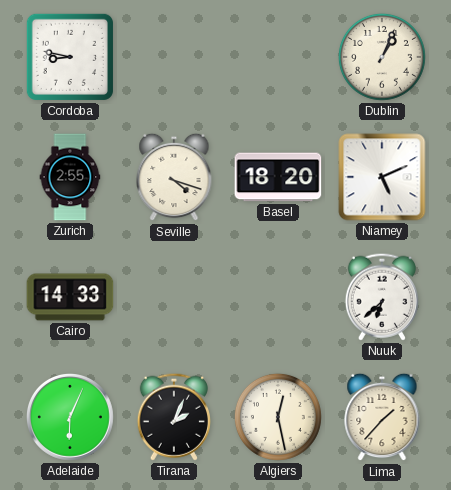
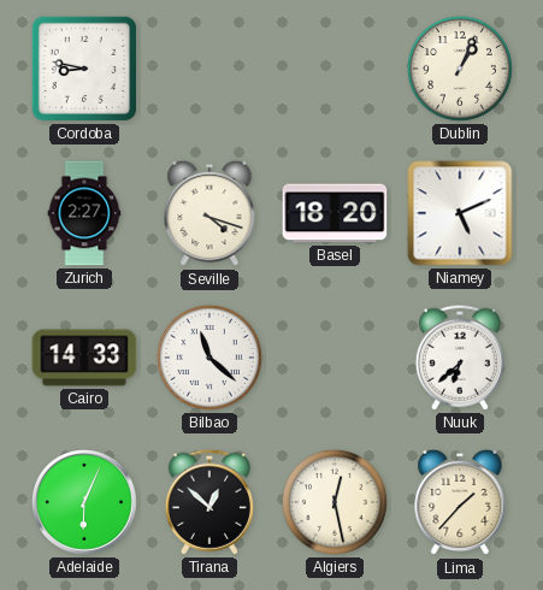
Zurich: 2:55 -> 2:27 (84, 213)
Bilbao: none -> 11:22 (209, 358)
Tirana: 2:04 -> 12:52 (209, 502)
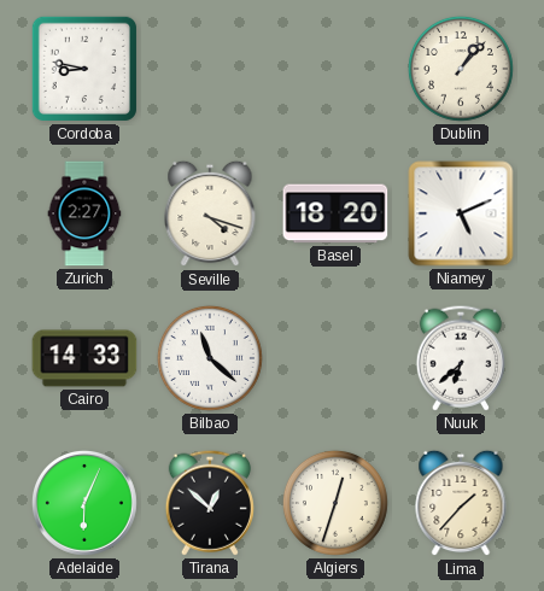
Dublin: 1:04 -> 1:07 (461, 69)
Algiers: 12:28 -> 12:33 (335, 503)
